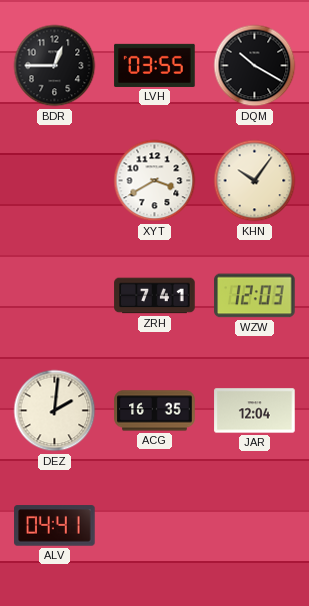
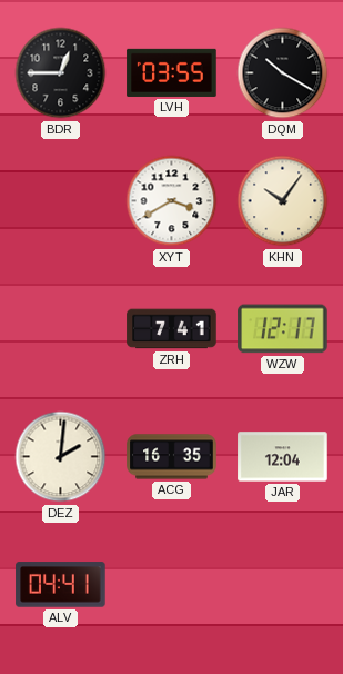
WZW: 12:03 -> 12:17 (283, 329)
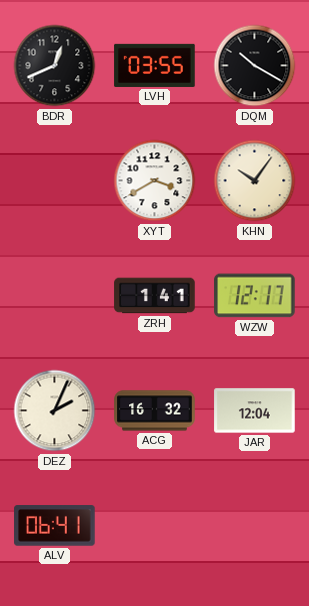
BDR: 12:45 -> 12:41 (55, 66)
ZRH: 7:41 -> 1:41 (155, 296)
DEZ: 2:01 -> 2:04 (55, 411)
ACG: 16:35 -> 16:32 (155, 411)
ALV: 04:41 -> 06:41 (55, 526)
